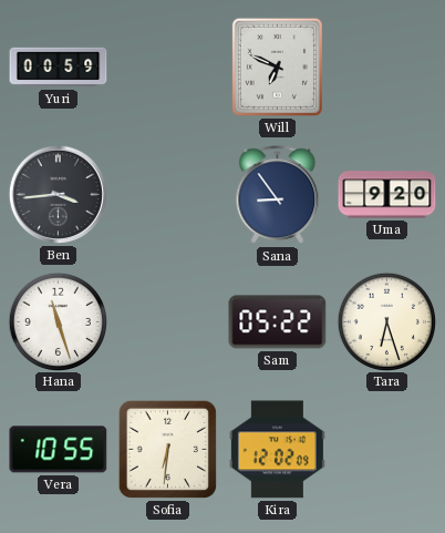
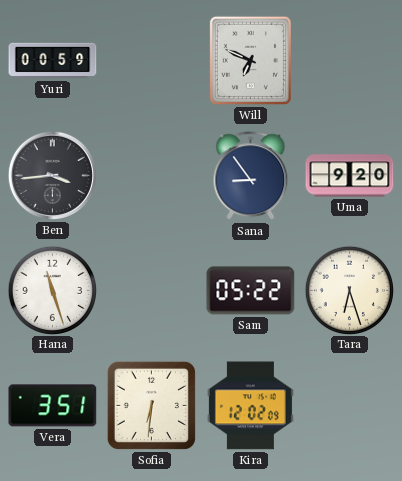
Vera: 10:55 -> 3:51 (53, 406)
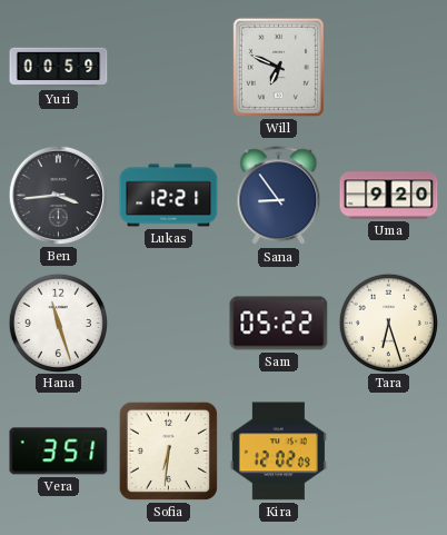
Lukas: none -> 12:21 (169, 196)
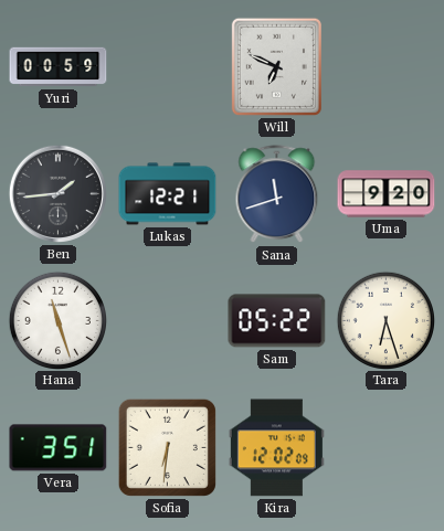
Ben: 3:44 -> 1:44 (57, 193)
Sana: 8:54 -> 11:42 (277, 194)
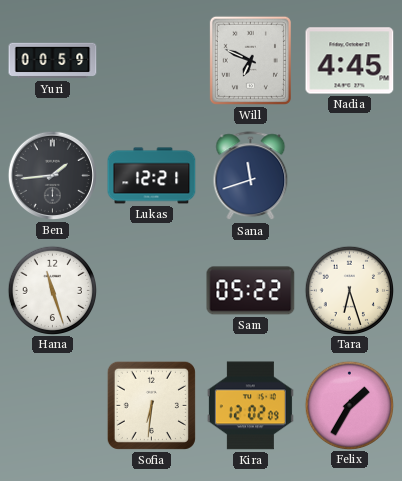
Nadia: none -> 4:45 (350, 61)
Uma: 9:20 -> none (387, 194)
Vera: 3:51 -> none (59, 448)
Felix: none -> 1:35 (349, 405)
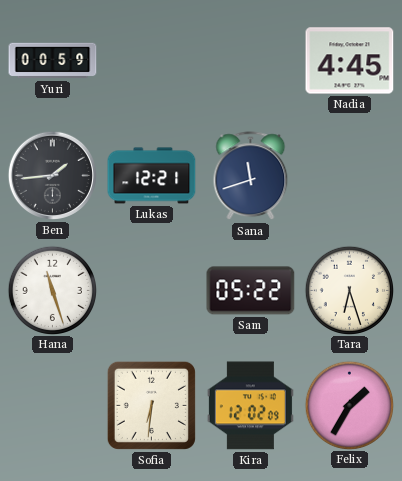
Will: 6:49 -> none (250, 60)
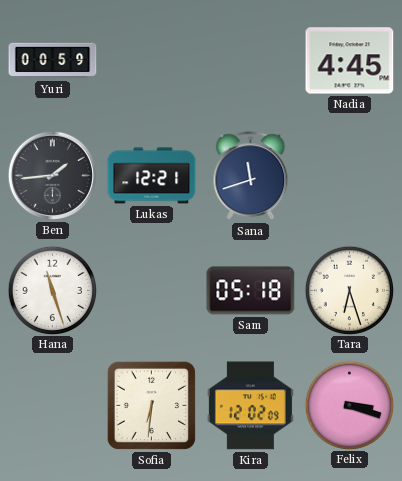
Sam: 05:22 -> 05:18 (251, 291)
Felix: 1:35 -> 3:18 (349, 405)
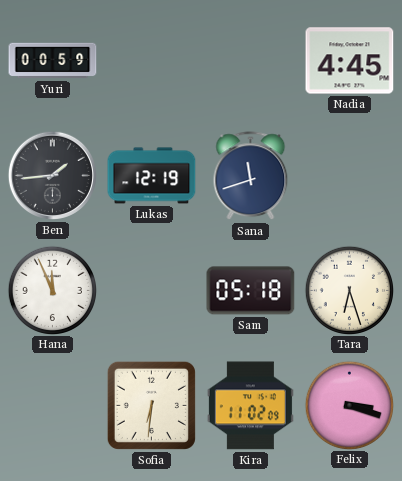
Lukas: 12:21 -> 12:19 (152, 176)
Hana: 11:27 -> 11:56 (52, 290)
Kira: 12:02 -> 11:02 (250, 406)
